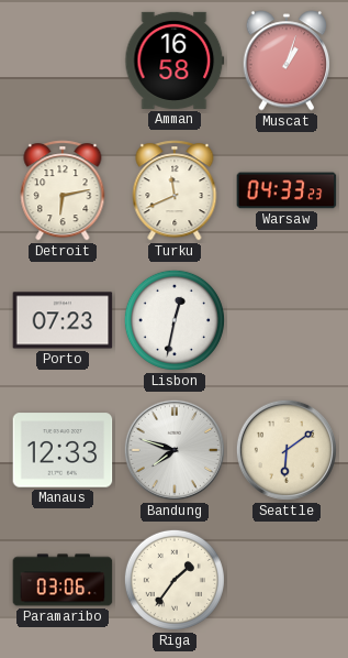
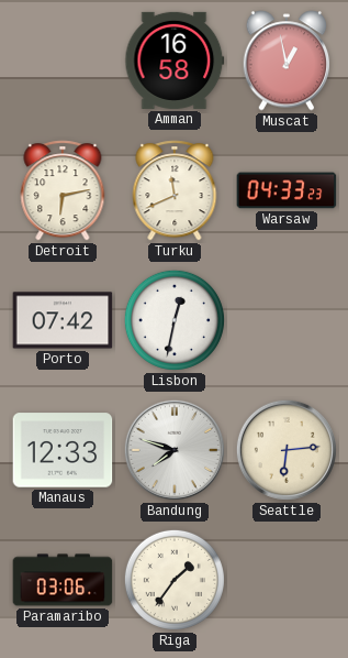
Muscat: 1:03 -> 12:58 (287, 61)
Porto: 07:23 -> 07:42 (63, 320)
Seattle: 6:09 -> 6:14 (287, 450)
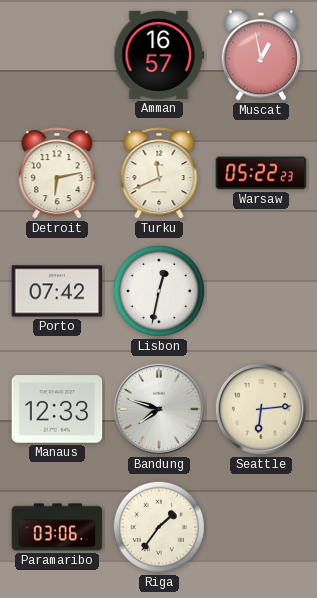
Amman: 16:58 -> 16:57 (159, 55)
Warsaw: 04:33 -> 05:22 (261, 173)
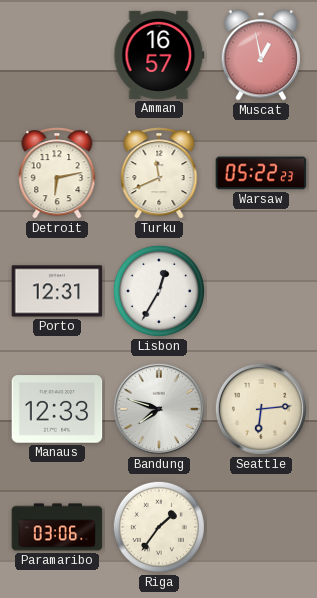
Porto: 07:42 -> 12:31 (57, 291)
Lisbon: 12:32 -> 12:35 (159, 291)
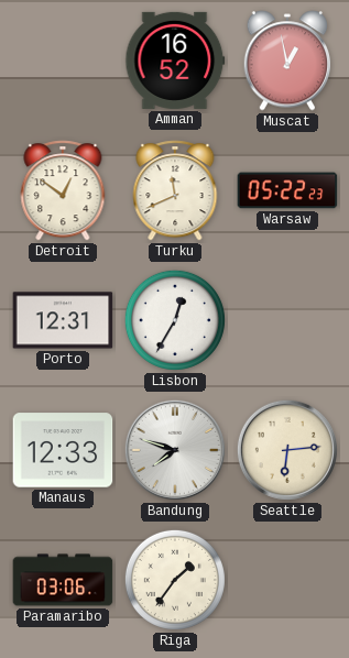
Amman: 16:57 -> 16:52 (175, 61)
Detroit: 6:13 -> 12:51 (63, 190)
